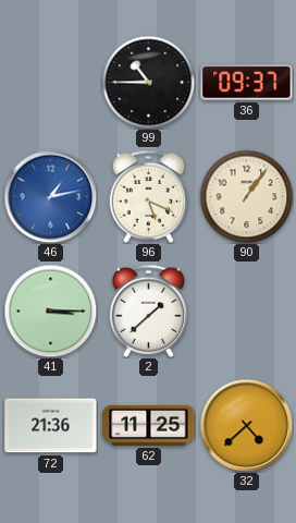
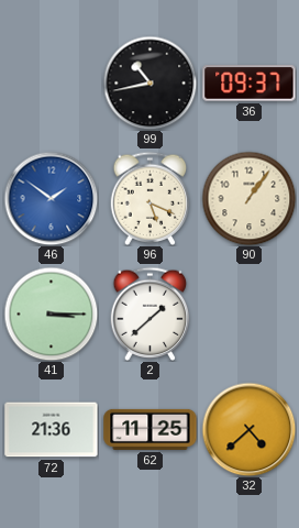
99: 10:45 -> 10:43 (149, 82)
46: 1:13 -> 1:51 (51, 198)
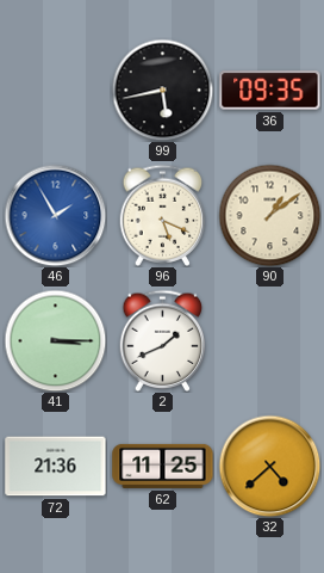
99: 10:43 -> 5:43 (162, 90)
36: 09:37 -> 09:35 (270, 91)
46: 1:51 -> 1:55 (55, 215)
90: 1:06 -> 1:09 (269, 215)
2: 1:38 -> 1:41 (163, 340)
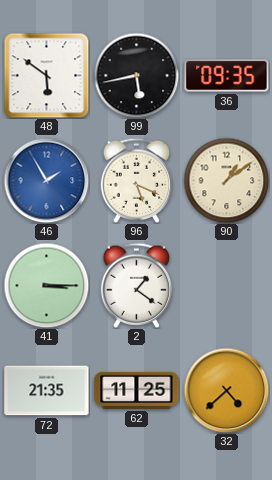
48: none -> 5:51 (46, 75)
2: 1:41 -> 1:21 (137, 285)
72: 21:36 -> 21:35 (47, 391)
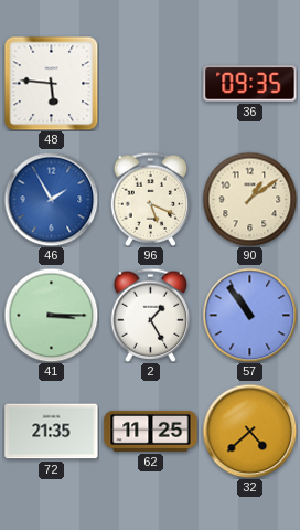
48: 5:51 -> 5:46 (51, 83)
99: 5:43 -> none (136, 75)
2: 1:21 -> 1:25 (151, 315)
57: none -> 10:54 (249, 315)
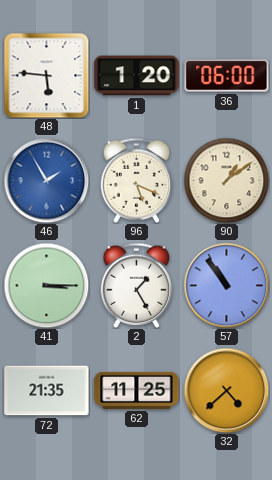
1: none -> 1:20 (137, 76)
36: 09:35 -> 06:00 (227, 76)
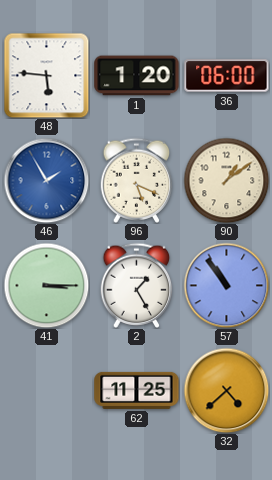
72: 21:35 -> none (47, 391)
